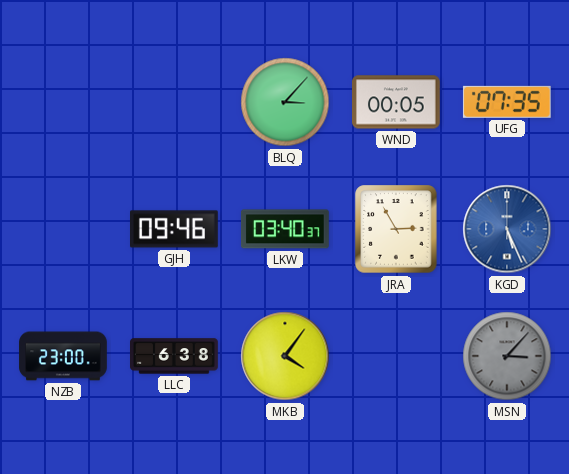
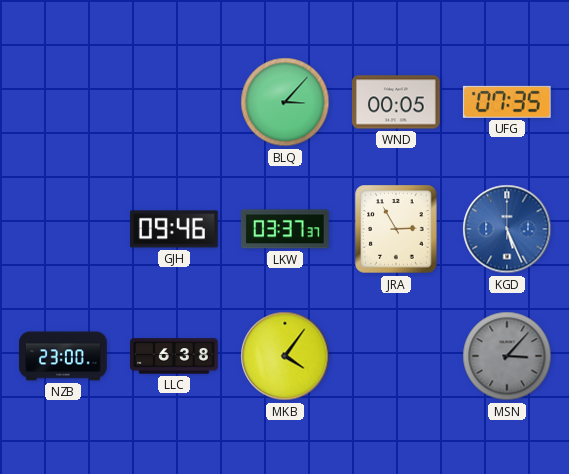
LKW: 03:40 -> 03:37 (285, 229)
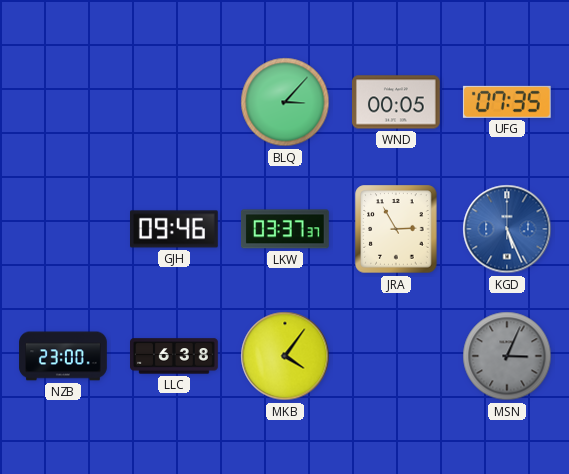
MSN: 3:07 -> 3:04 (507, 356)
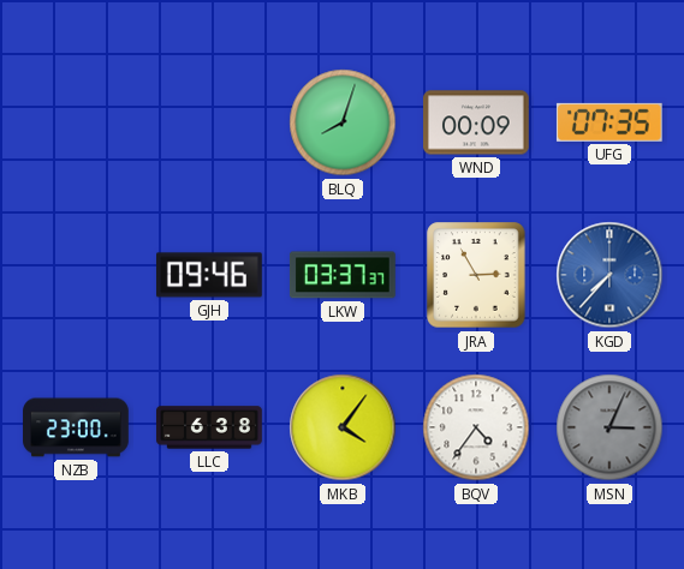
BLQ: 3:07 -> 8:03 (343, 122)
WND: 00:05 -> 00:09 (477, 122)
KGD: 5:26 -> 7:37 (609, 275)
BQV: none -> 4:36 (476, 427)
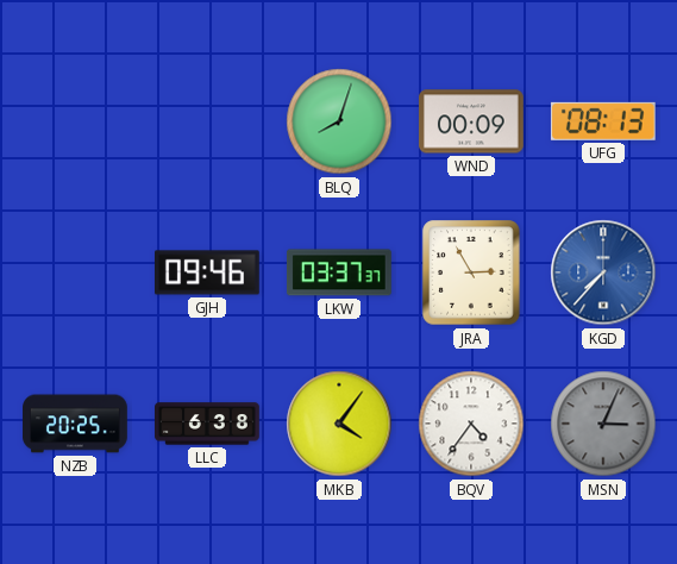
UFG: 07:35 -> 08:13 (603, 121)
NZB: 23:00 -> 20:25 (75, 424)
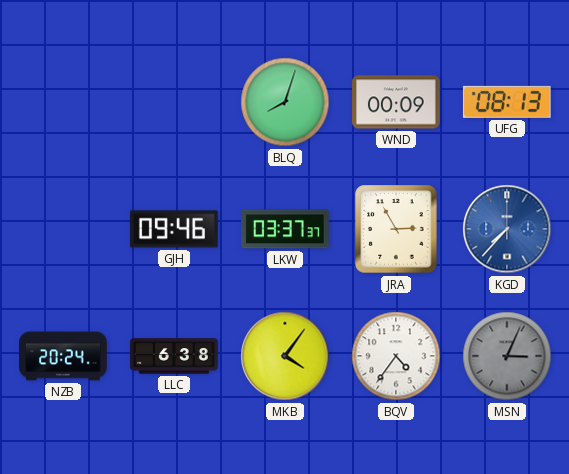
NZB: 20:25 -> 20:24 (63, 356)
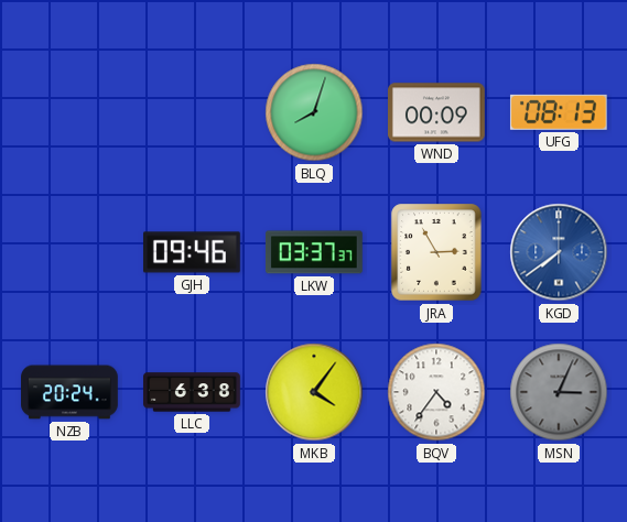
KGD: 7:37 -> 7:39 (559, 252)
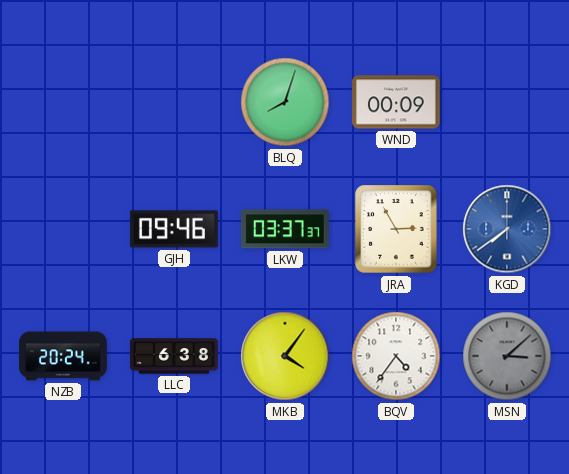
UFG: 08:13 -> none (559, 112)
MSN: 3:04 -> 3:08 (507, 356)
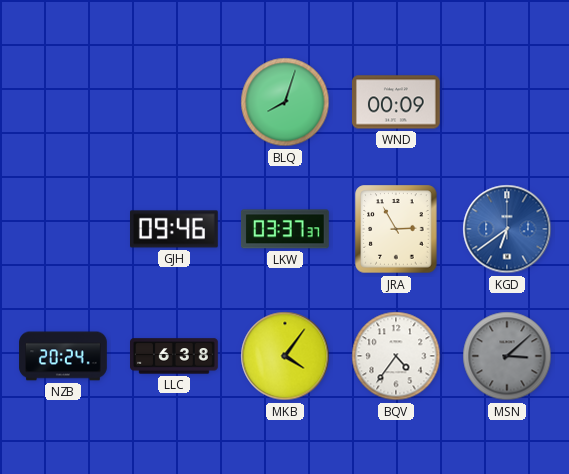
KGD: 7:39 -> 6:39 (507, 229)
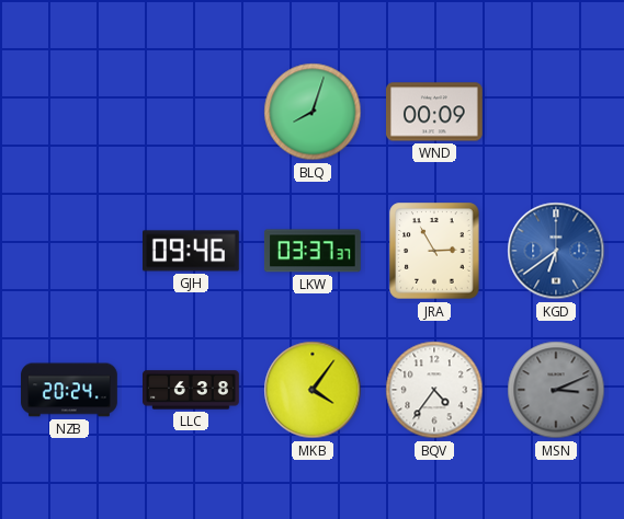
MSN: 3:08 -> 3:11 (556, 390)
